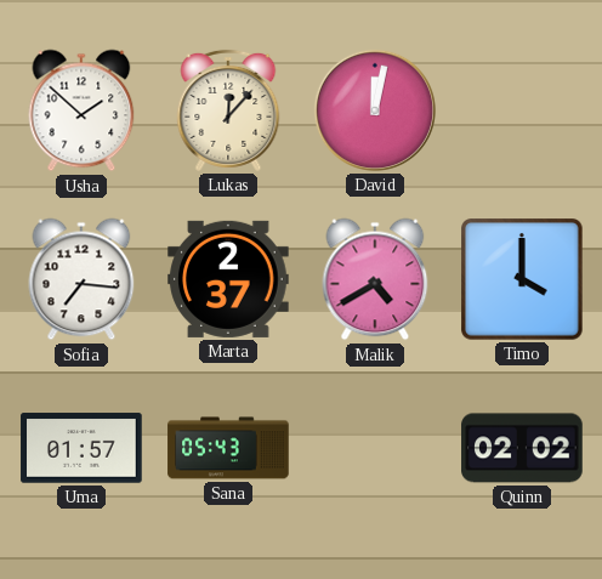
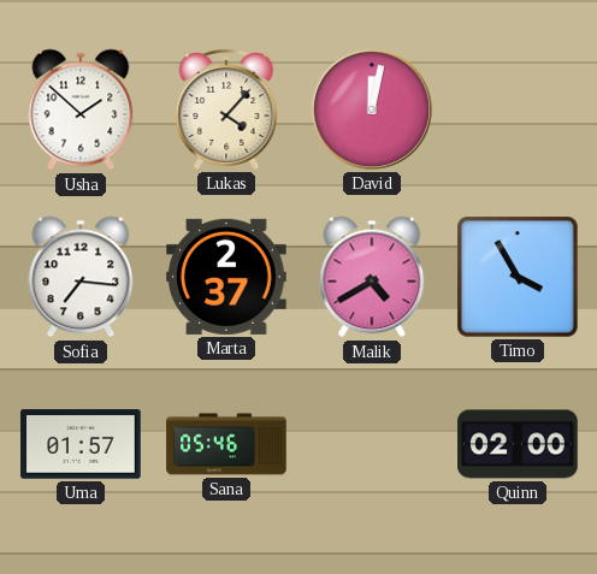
Lukas: 12:07 -> 4:07 (226, 110)
Timo: 4:00 -> 3:55 (519, 278)
Sana: 05:43 -> 05:46 (226, 444)
Quinn: 02:02 -> 02:00 (518, 444)
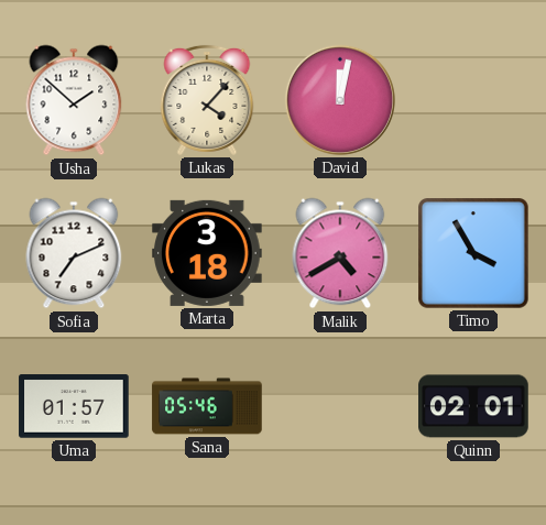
Sofia: 7:16 -> 7:11 (74, 253)
Marta: 2:37 -> 3:18 (207, 253)
Quinn: 02:00 -> 02:01 (473, 406)
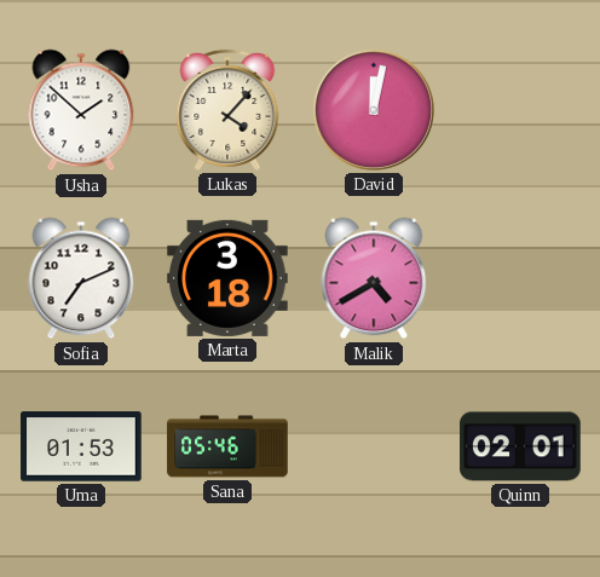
Timo: 3:55 -> none (474, 254)
Uma: 01:57 -> 01:53 (81, 446)
